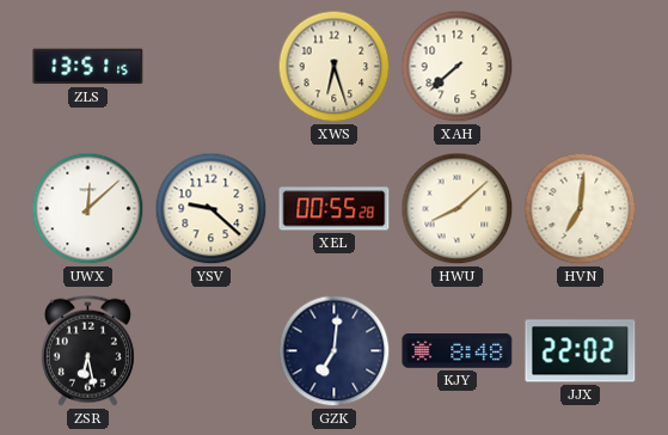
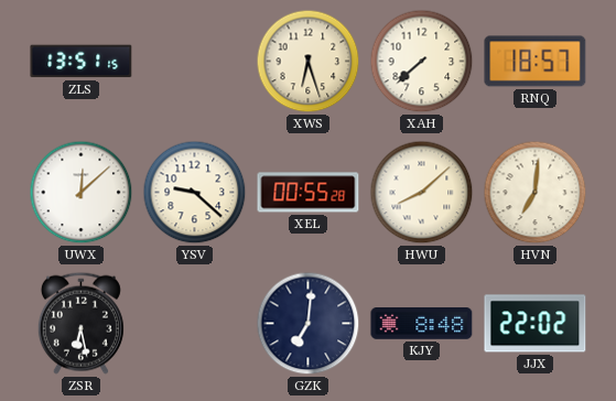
RNQ: none -> 18:57 (536, 62)
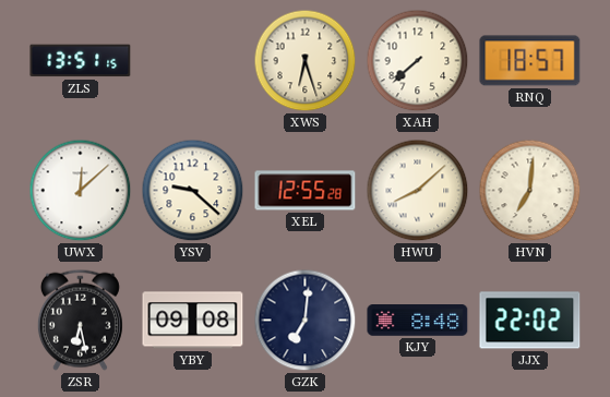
XEL: 00:55 -> 12:55 (306, 191)
YBY: none -> 09:08 (193, 321)
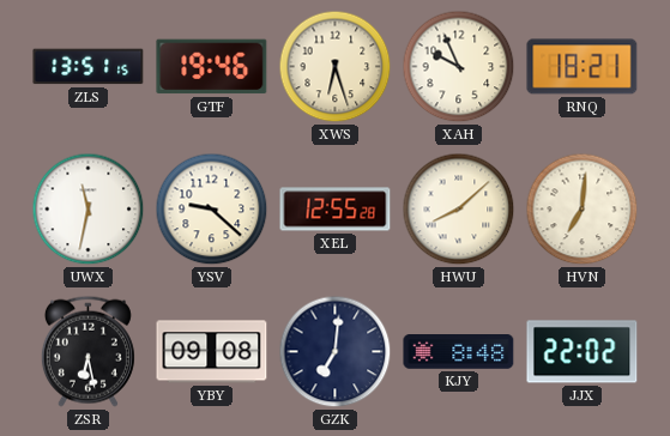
GTF: none -> 19:46 (212, 67)
XAH: 7:38 -> 9:56 (459, 67)
RNQ: 18:57 -> 18:21 (583, 67)
UWX: 12:08 -> 11:32 (89, 210)
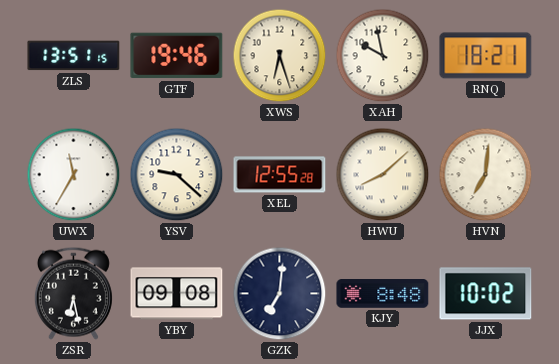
XAH: 9:56 -> 9:58 (383, 56)
UWX: 11:32 -> 11:35 (74, 175)
JJX: 22:02 -> 10:02 (486, 294)
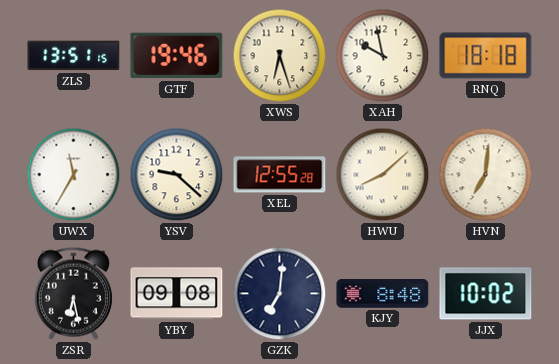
RNQ: 18:21 -> 18:18 (486, 56)
